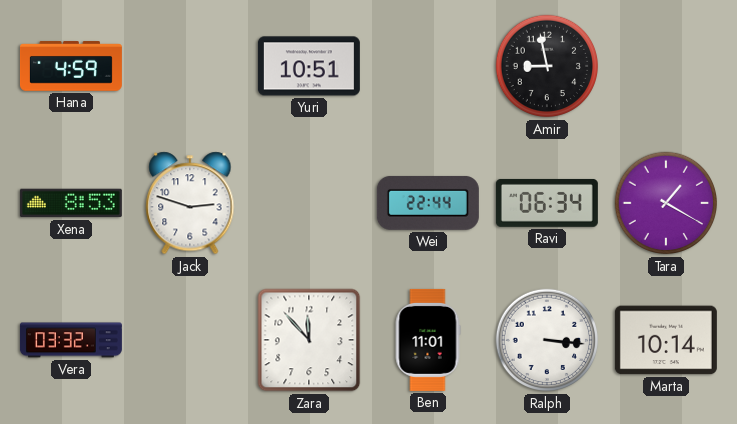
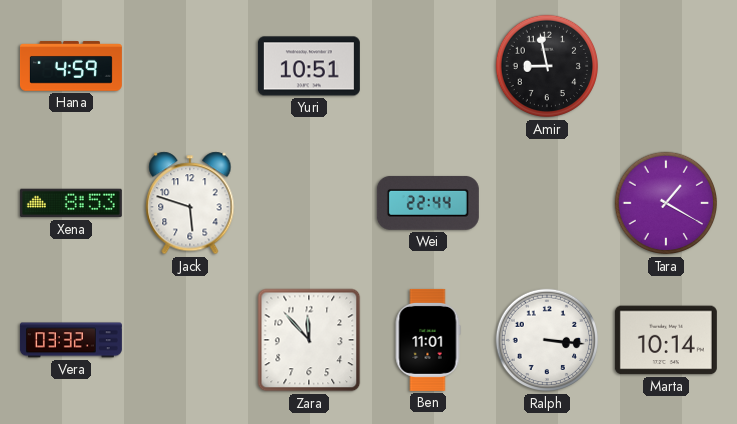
Jack: 2:48 -> 5:48 (190, 203)
Ravi: 06:34 -> none (547, 203)
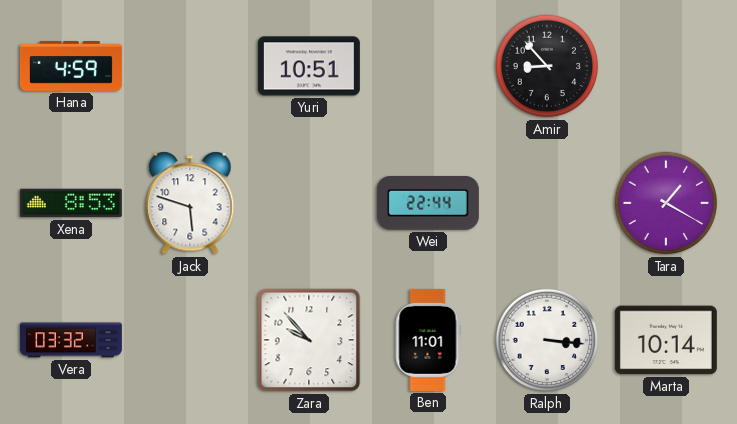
Amir: 8:58 -> 8:53 (547, 66)
Zara: 11:53 -> 9:53 (309, 340)
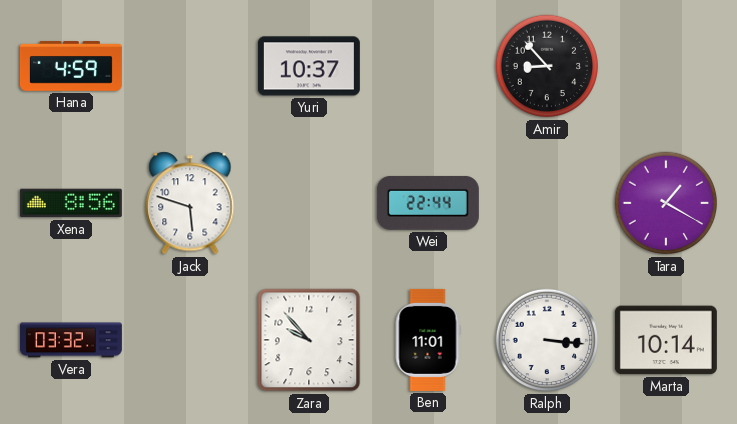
Yuri: 10:51 -> 10:37 (309, 66)
Xena: 8:53 -> 8:56 (71, 203)
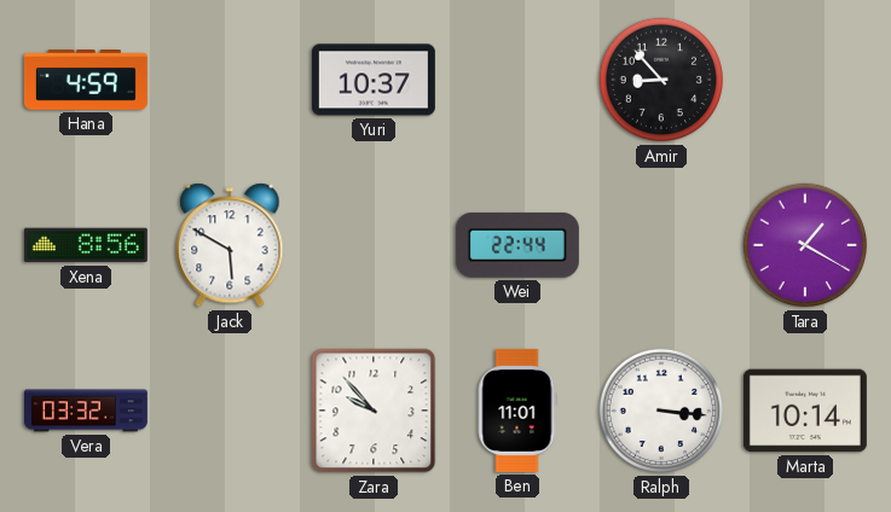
Jack: 5:48 -> 5:50 (230, 245)
